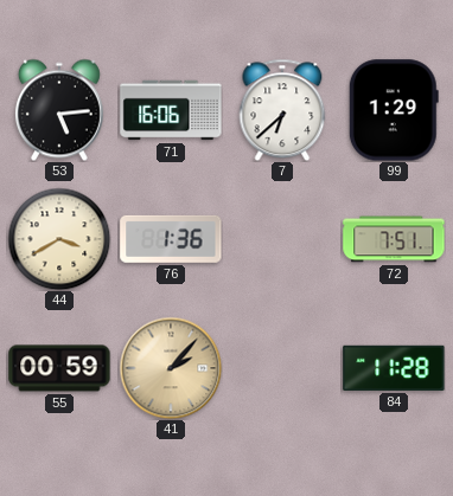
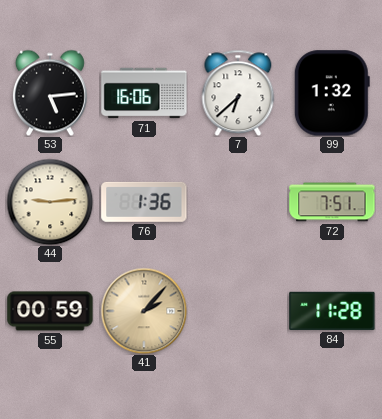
99: 1:29 -> 1:32 (332, 93)
44: 3:40 -> 9:14 (50, 202)
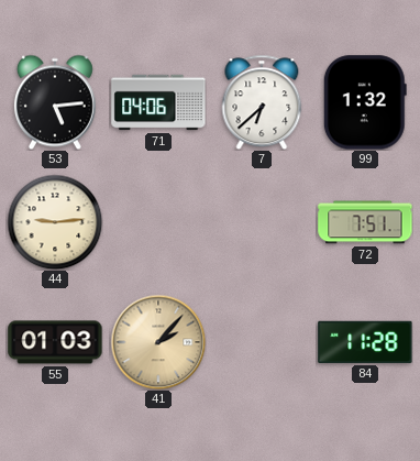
71: 16:06 -> 04:06 (158, 102)
76: 1:36 -> none (144, 202)
55: 00:59 -> 01:03 (55, 342)
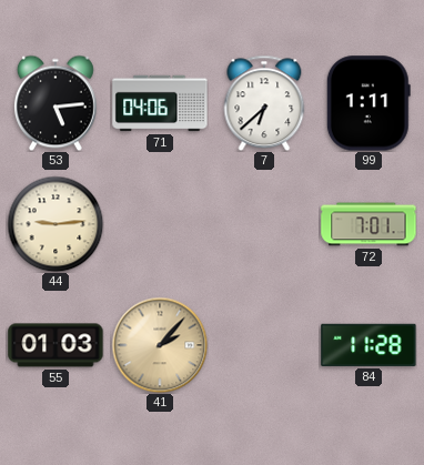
99: 1:32 -> 1:11 (369, 103)
72: 7:51 -> 7:01 (369, 224)
